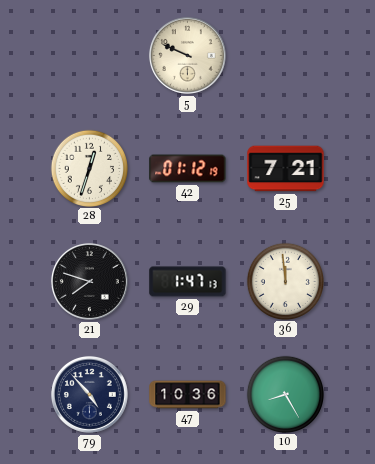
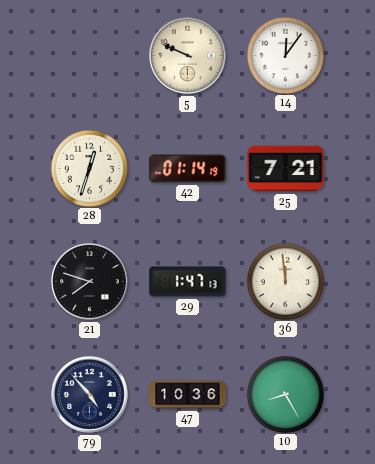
14: none -> 12:06 (285, 55)
42: 01:12 -> 01:14 (188, 169)
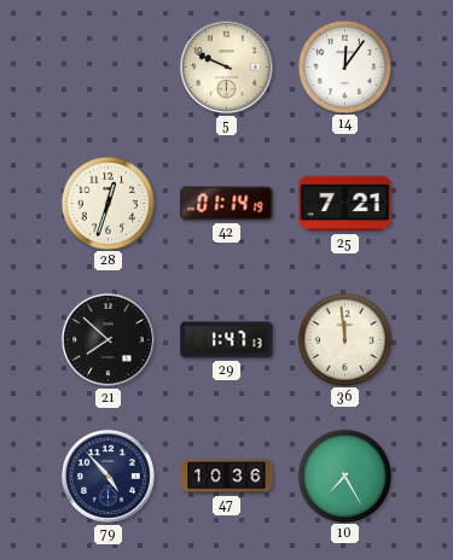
21: 7:48 -> 7:52 (108, 339)
10: 8:25 -> 7:25 (344, 476)
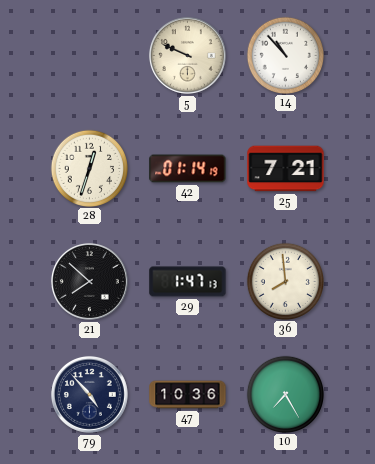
14: 12:06 -> 10:53 (285, 55)
36: 11:59 -> 7:59 (285, 281)
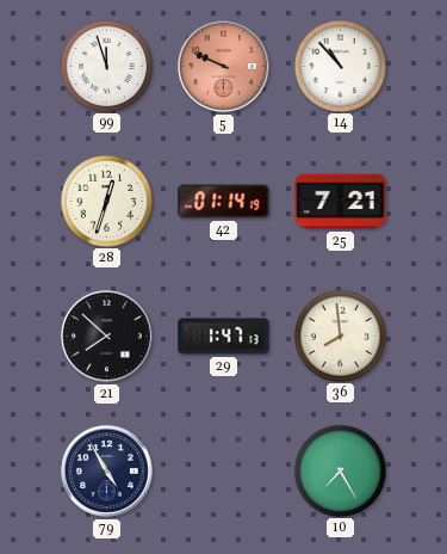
99: none -> 11:57 (106, 66)
5 dial: cream -> salmon (223, 66)
79: 4:53 -> 4:55 (106, 470)
47: 10:36 -> none (188, 395)
